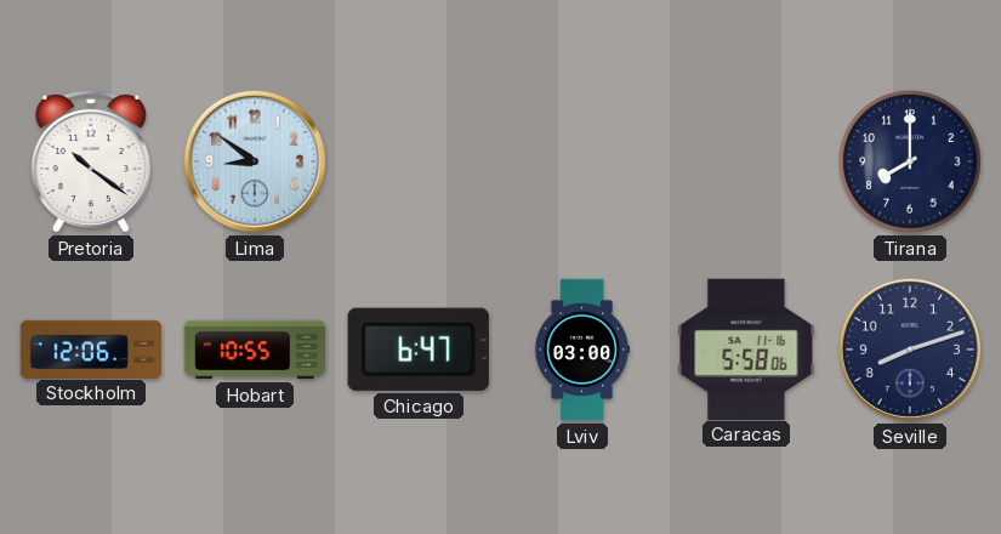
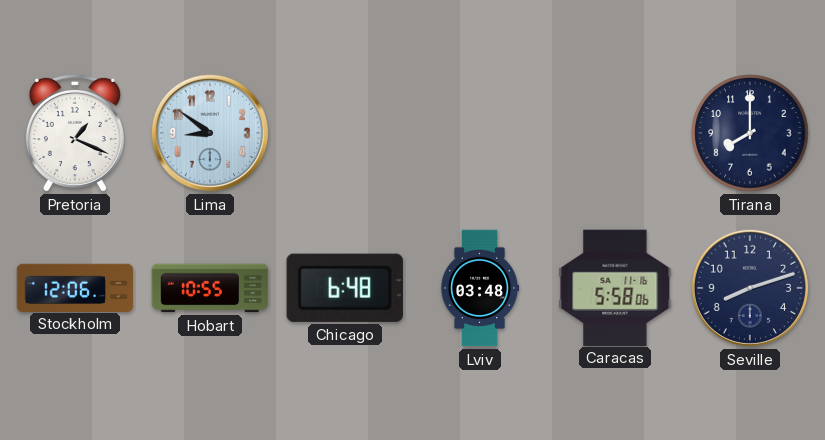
Pretoria: 10:21 -> 1:19 (75, 133)
Chicago: 6:47 -> 6:48 (345, 288)
Lviv: 03:00 -> 03:48 (480, 288)
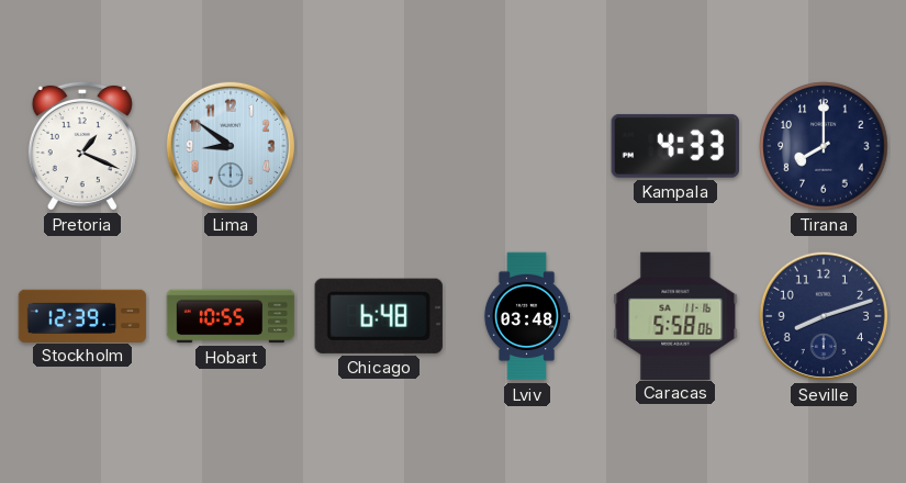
Kampala: none -> 4:33 (675, 146)
Stockholm: 12:06 -> 12:39 (82, 315)
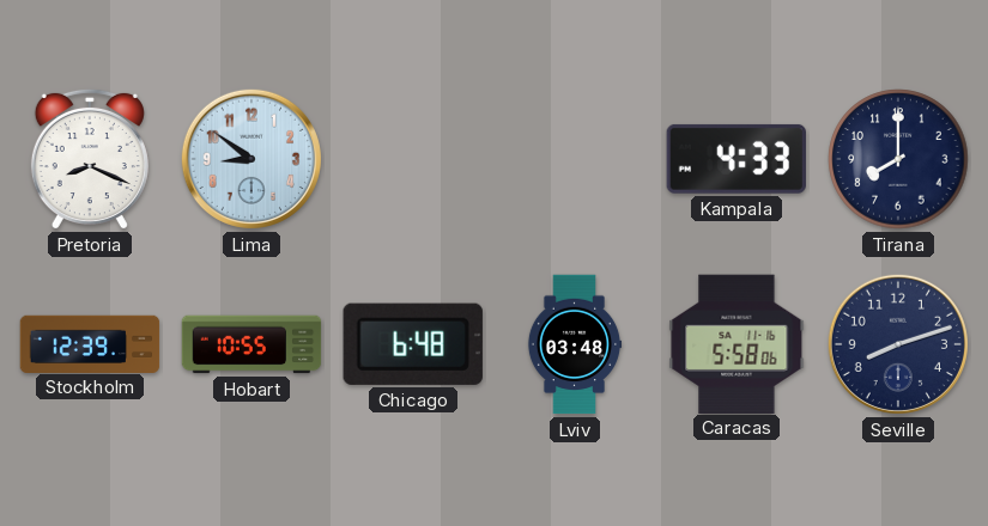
Pretoria: 1:19 -> 8:19 (90, 159)
